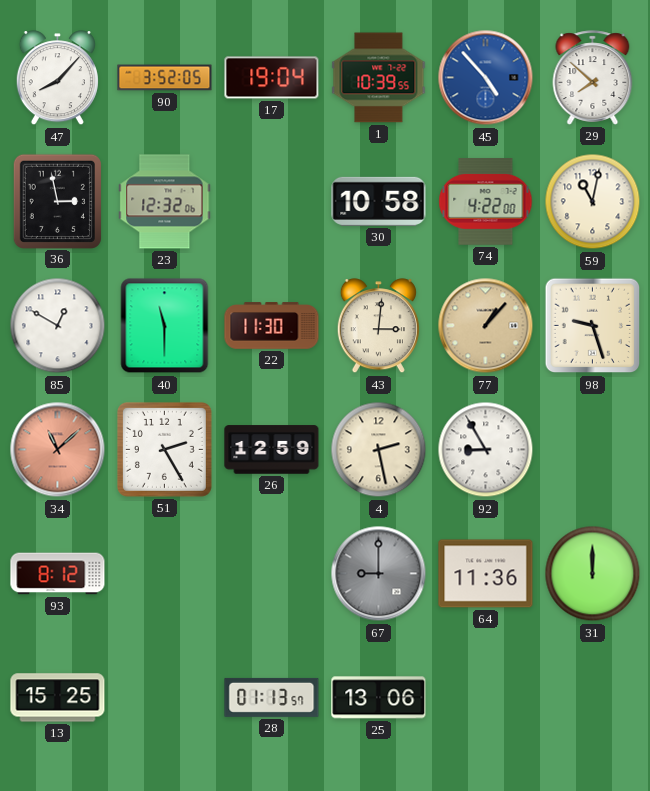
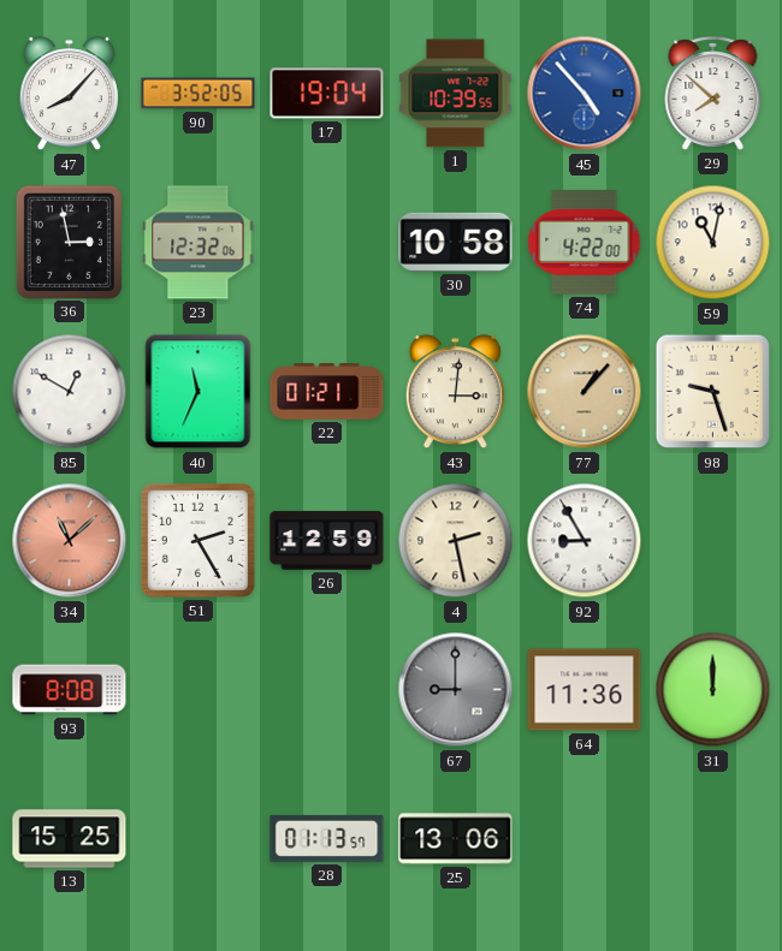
40: 11:30 -> 11:34 (199, 392)
22: 11:30 -> 01:21 (327, 392)
93: 8:12 -> 8:08 (70, 690)
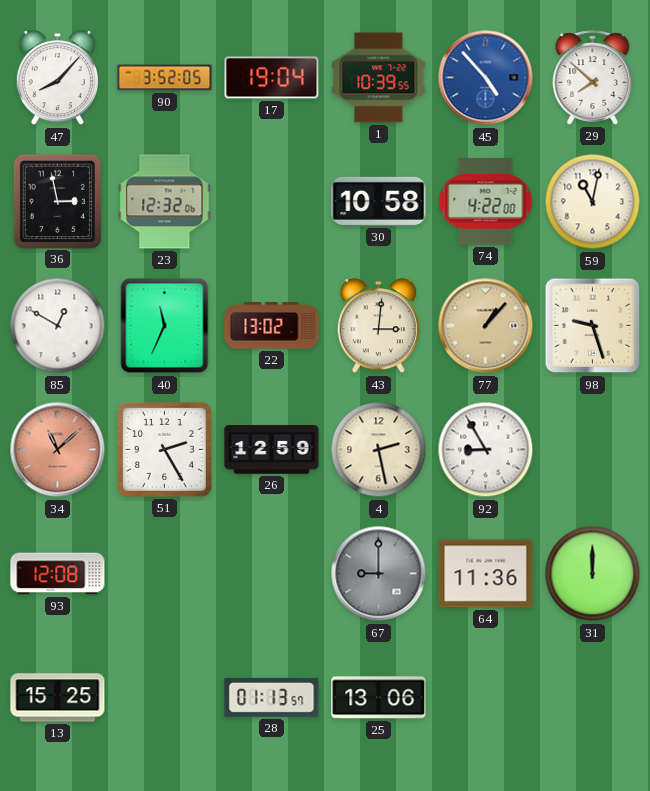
22: 01:21 -> 13:02 (272, 326)
93: 8:08 -> 12:08 (58, 574)
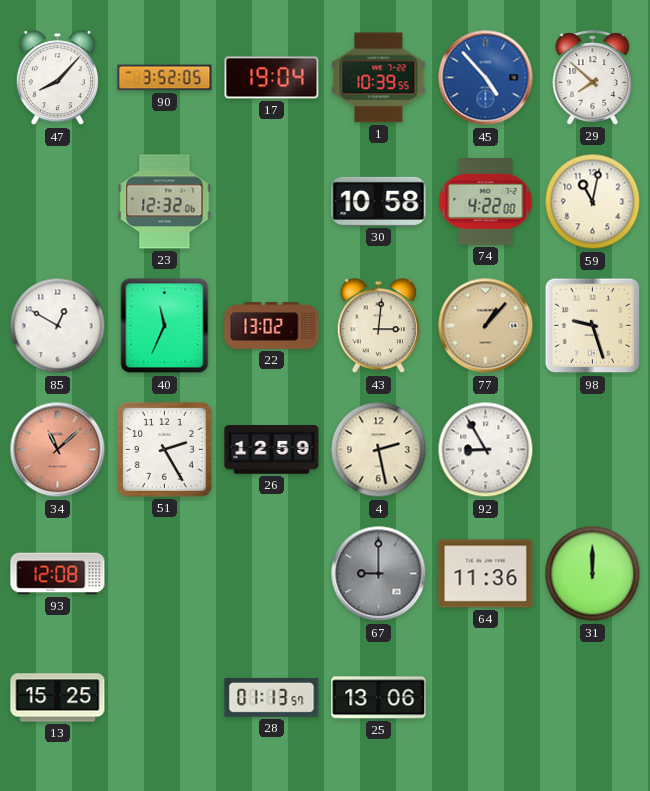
36: 2:58 -> none (57, 201)
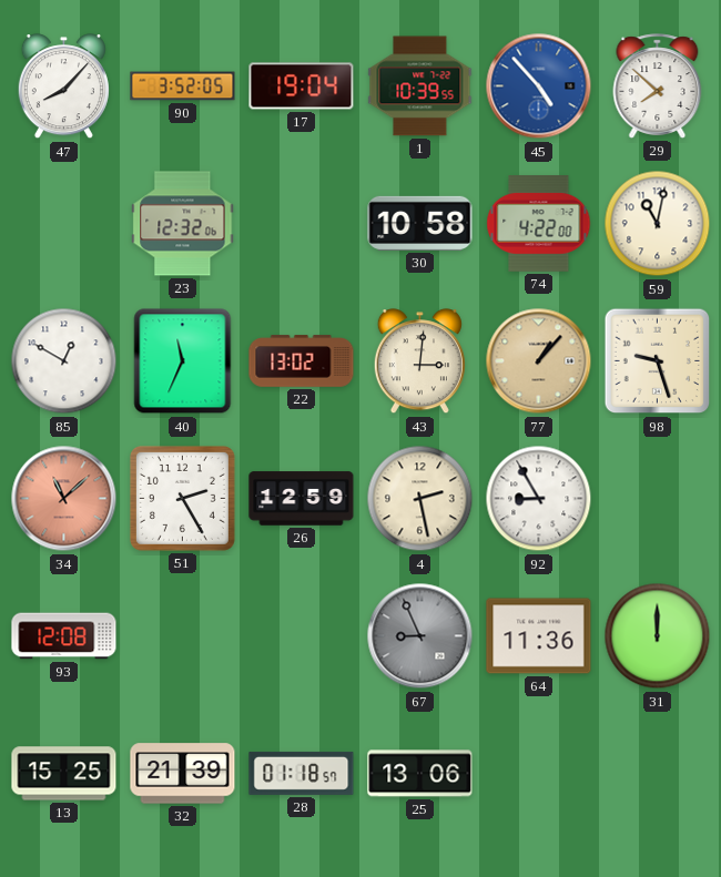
67: 9:00 -> 8:56 (420, 636)
32: none -> 21:39 (183, 774)
28: 01:13 -> 01:18 (302, 773)
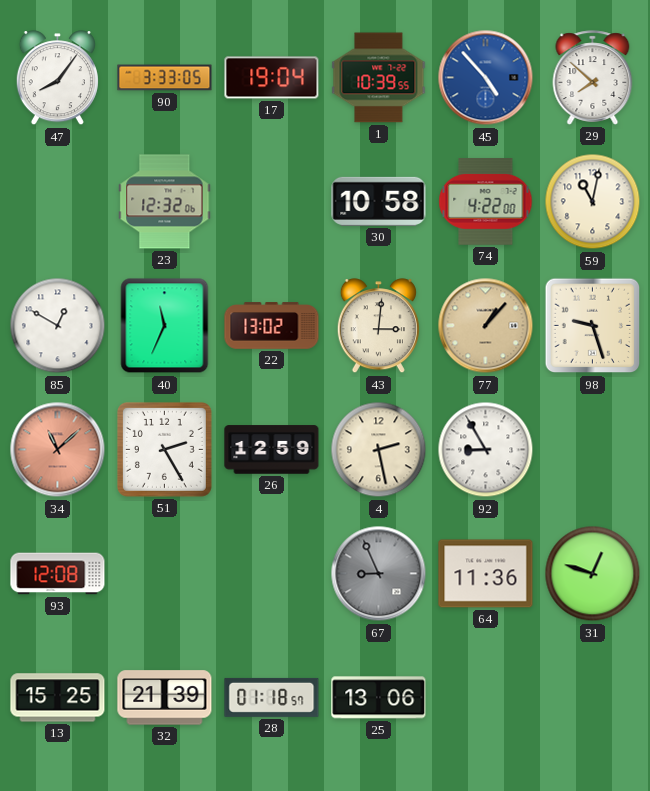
47: 8:07 -> 8:06 (57, 78)
90: 3:52 -> 3:33 (165, 78)
31: 12:00 -> 12:48 (593, 574)
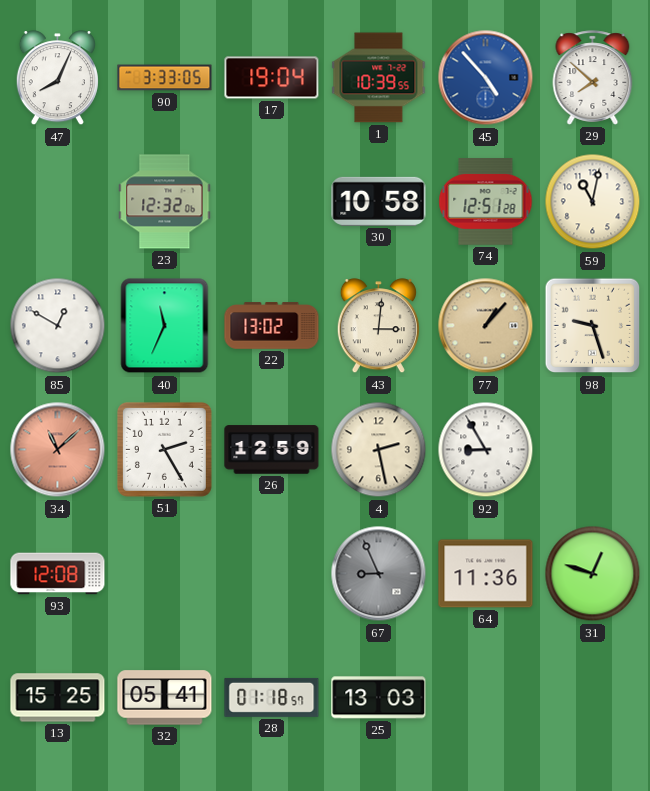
47: 8:06 -> 8:04 (57, 78)
74: 4:22 -> 12:51 (486, 202)
32: 21:39 -> 05:41 (165, 698)
25: 13:06 -> 13:03 (379, 698)
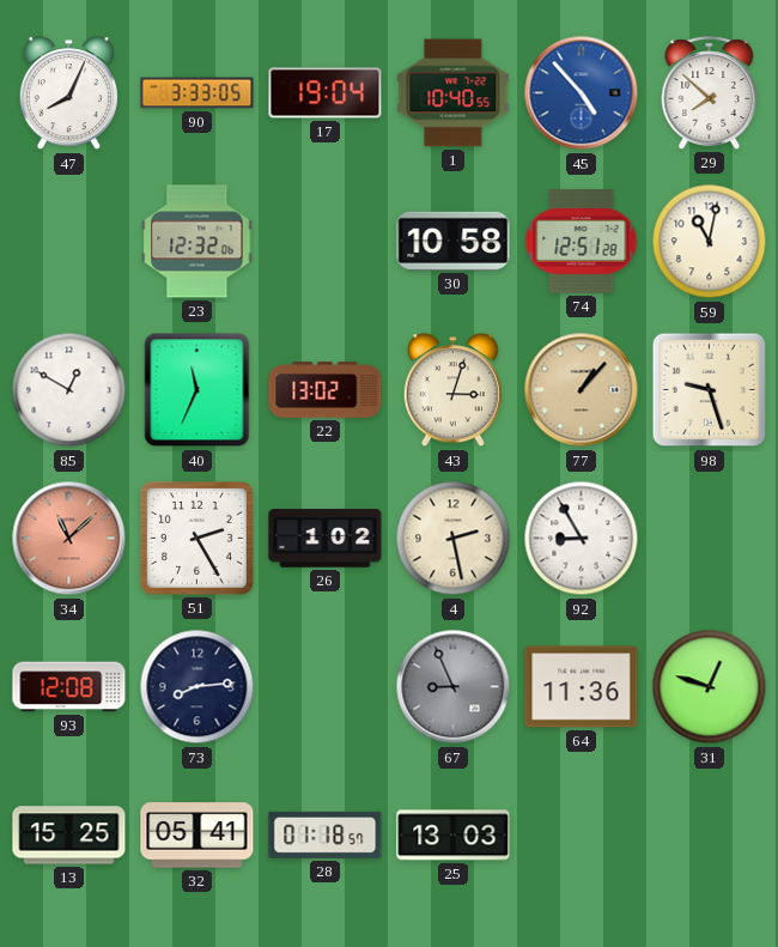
1: 10:39 -> 10:40 (454, 93)
43: 3:01 -> 3:03 (452, 390)
26: 12:59 -> 1:02 (326, 539)
73: none -> 8:14 (197, 687)
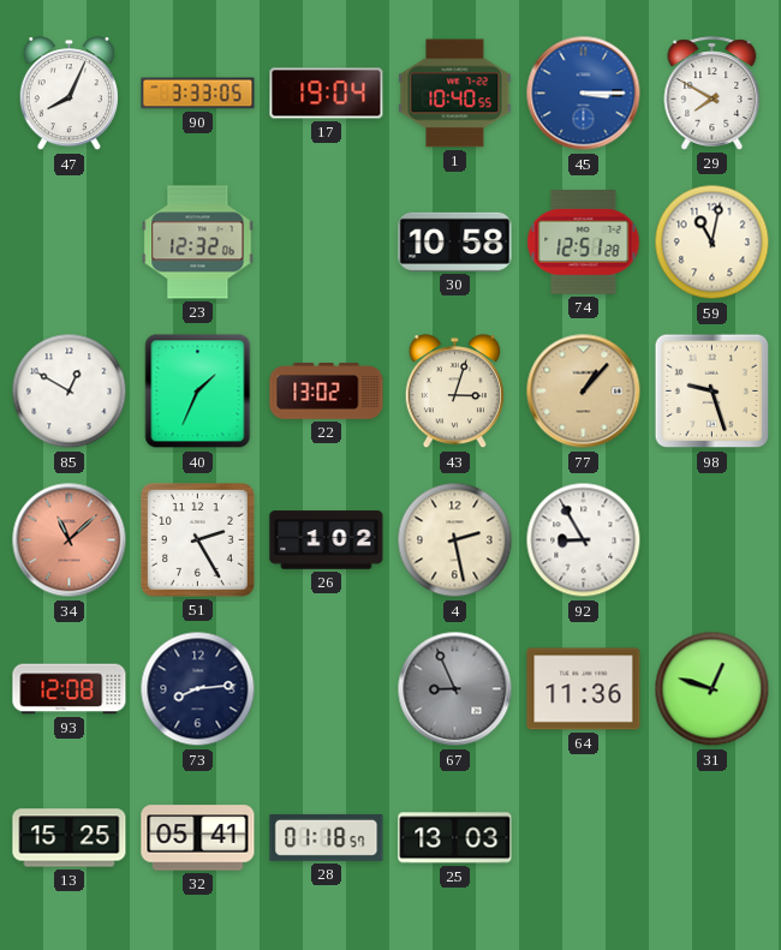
45: 4:53 -> 3:15 (584, 94)
29: 7:52 -> 7:50 (713, 94)
40: 11:34 -> 1:34 (198, 392)
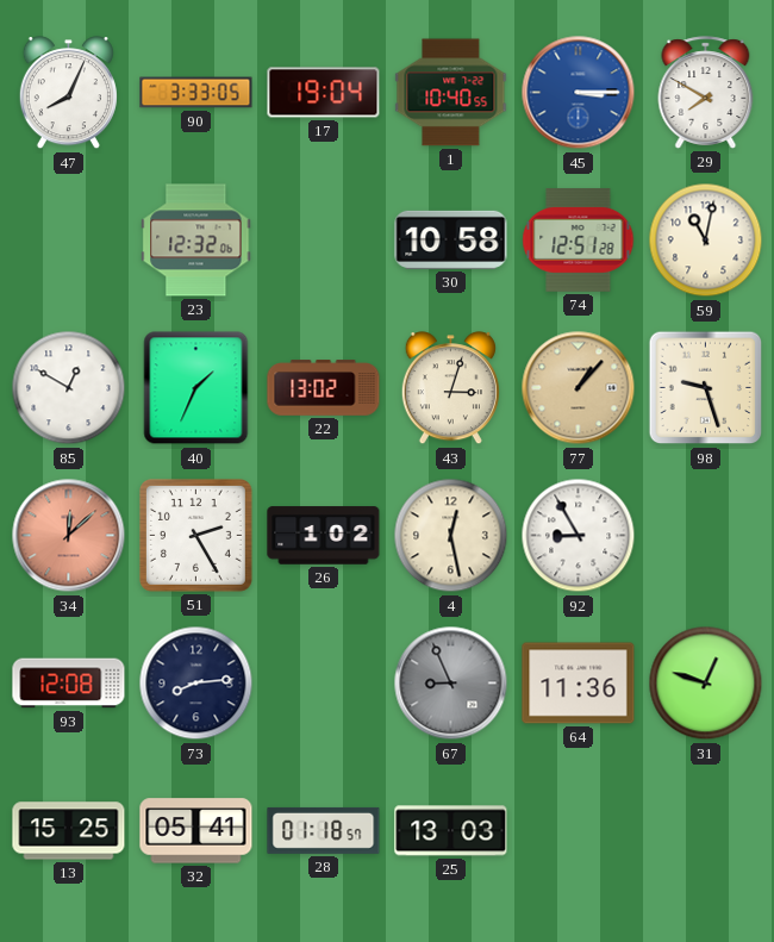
34: 11:08 -> 12:08 (69, 536)
4: 2:28 -> 12:28 (451, 536)
